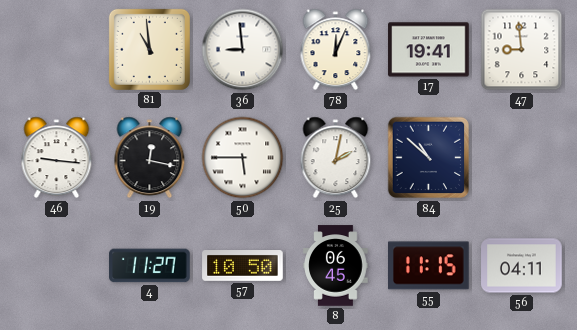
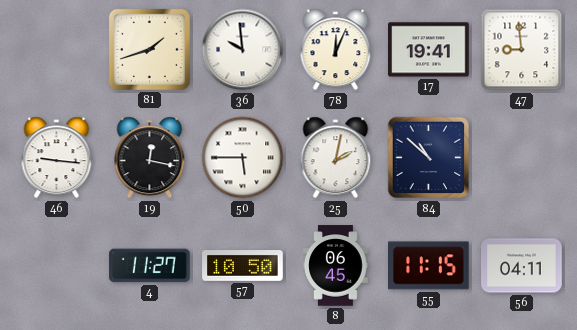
81: 10:59 -> 1:42 (149, 49)
36: 8:59 -> 9:59 (243, 50)
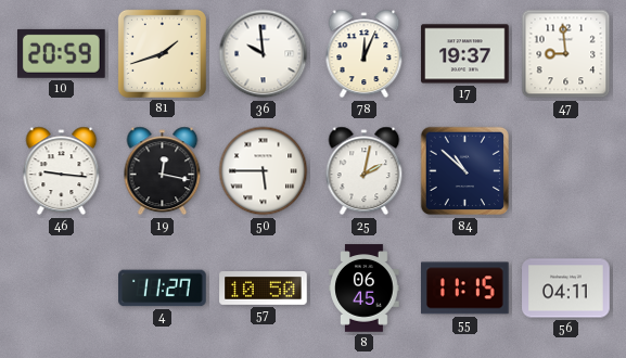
10: none -> 20:59 (62, 53)
17: 19:41 -> 19:37 (465, 54)
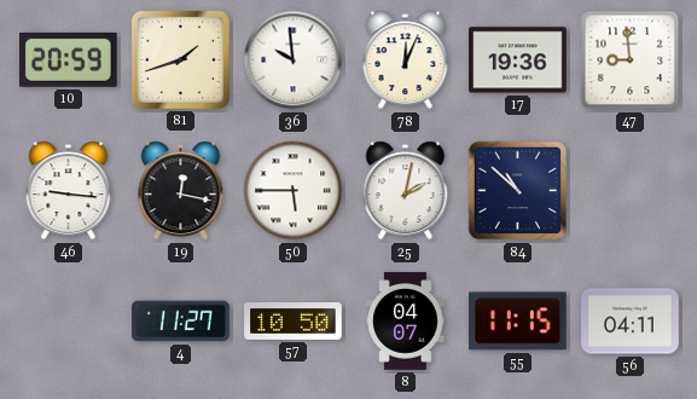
17: 19:37 -> 19:36 (518, 60)
8: 06:45 -> 04:07 (406, 322)
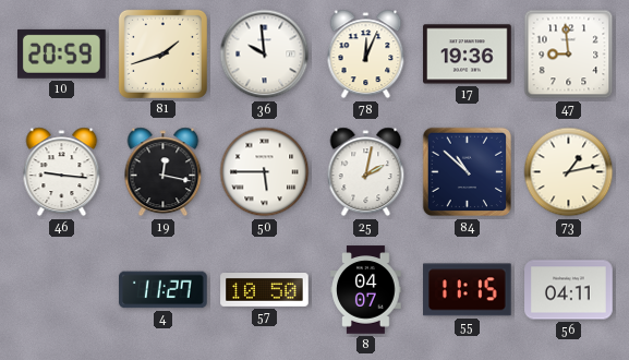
73: none -> 1:13 (569, 172)
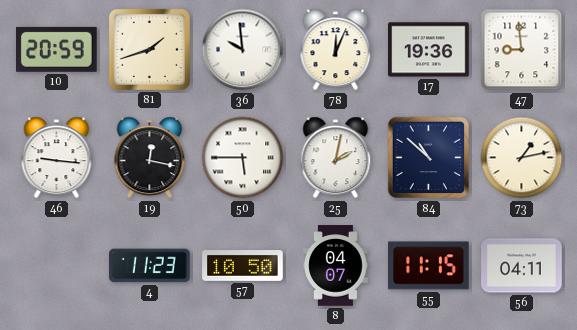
4: 11:27 -> 11:23 (150, 266)
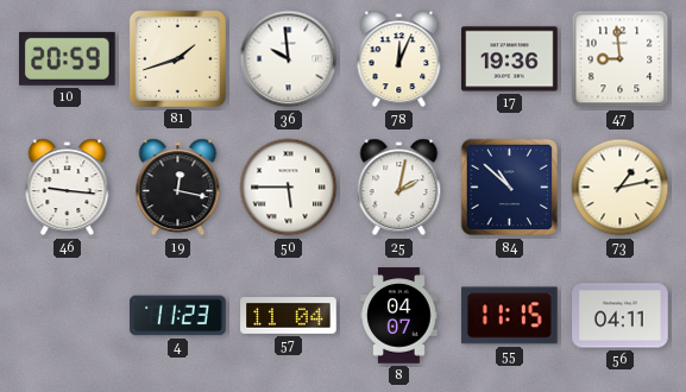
57: 10:50 -> 11:04 (289, 316)
